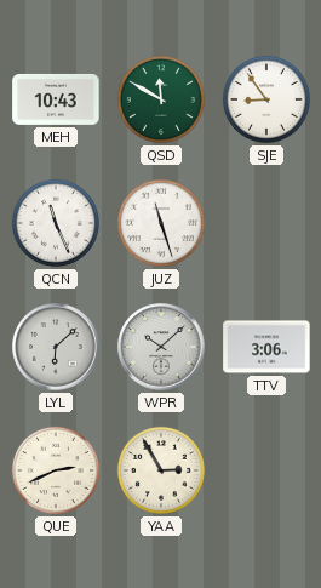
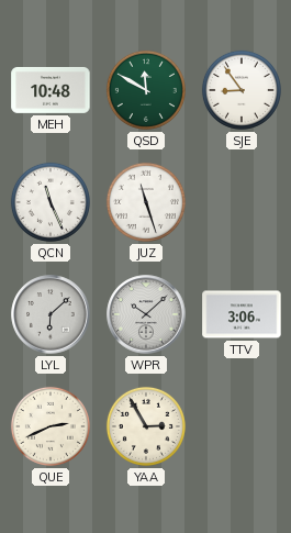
MEH: 10:43 -> 10:48 (51, 90)
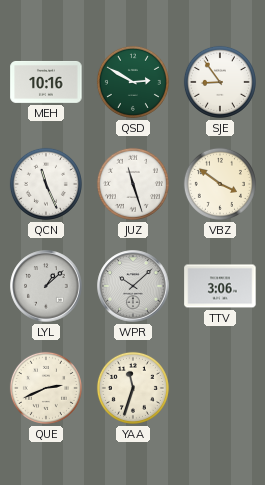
MEH: 10:48 -> 10:16 (46, 82)
QSD: 11:50 -> 2:50 (133, 82)
VBZ: none -> 3:51 (220, 184)
LYL: 6:08 -> 1:08 (46, 286)
YAA: 2:55 -> 11:33 (133, 388)
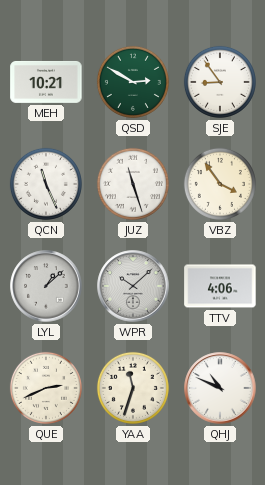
MEH: 10:16 -> 10:21 (46, 82)
VBZ: 3:51 -> 3:54 (220, 184)
TTV: 3:06 -> 4:06 (220, 286)
QHJ: none -> 10:49 (220, 388)
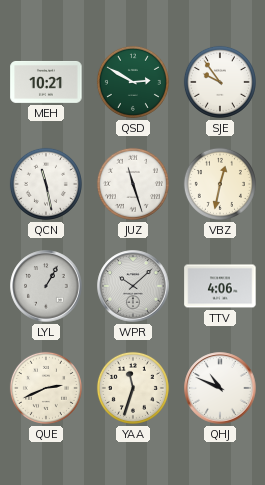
SJE: 8:54 -> 9:54 (220, 82)
QCN: 11:26 -> 11:28 (46, 184)
VBZ: 3:54 -> 12:32 (220, 184)
LYL: 1:08 -> 1:05 (46, 286)
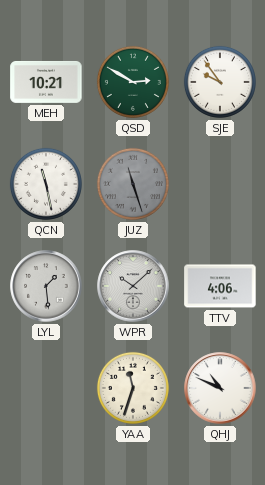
JUZ dial: white -> grey (133, 184)
VBZ: 12:32 -> none (220, 184)
LYL: 1:05 -> 1:29 (46, 286)
QUE: 2:41 -> none (46, 388)
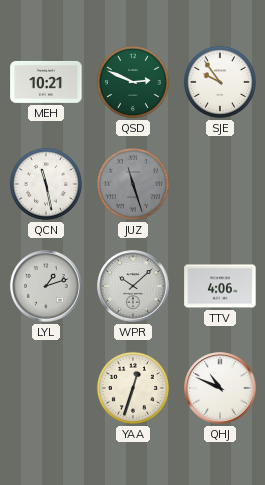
QSD: 2:50 -> 2:49 (133, 82)
LYL: 1:29 -> 1:12 (46, 286)
YAA: 11:33 -> 12:33 (133, 388)
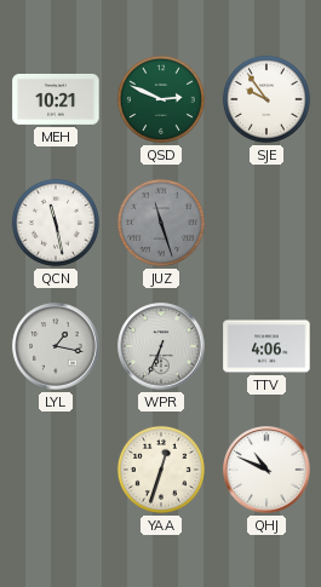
LYL: 1:12 -> 1:17 (56, 346)
WPR: 10:08 -> 6:34 (161, 346)
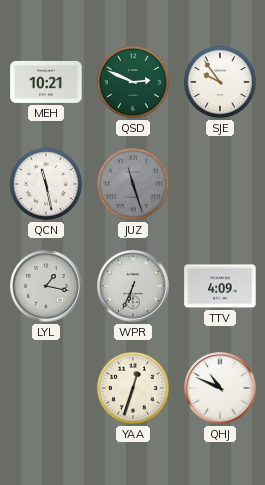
TTV: 4:06 -> 4:09 (220, 286)
